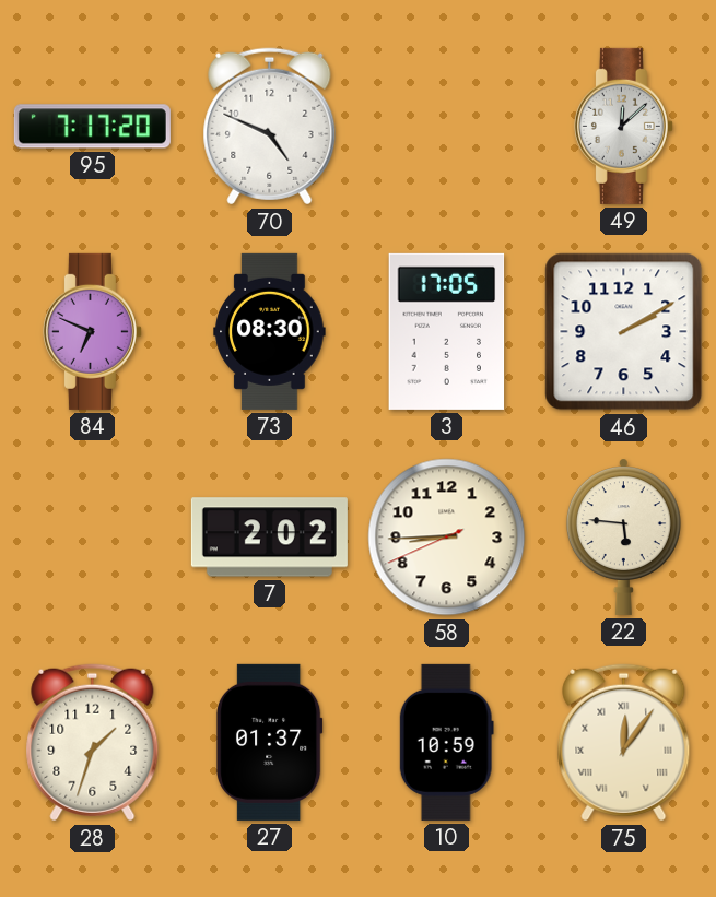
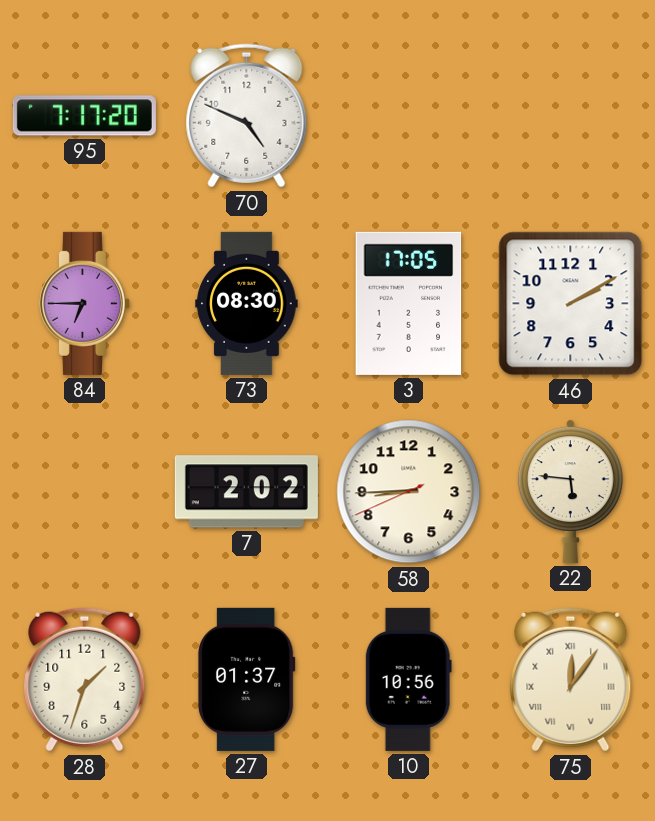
49: 12:08 -> none (623, 126)
84: 6:49 -> 6:45 (84, 303)
10: 10:59 -> 10:56 (408, 679)
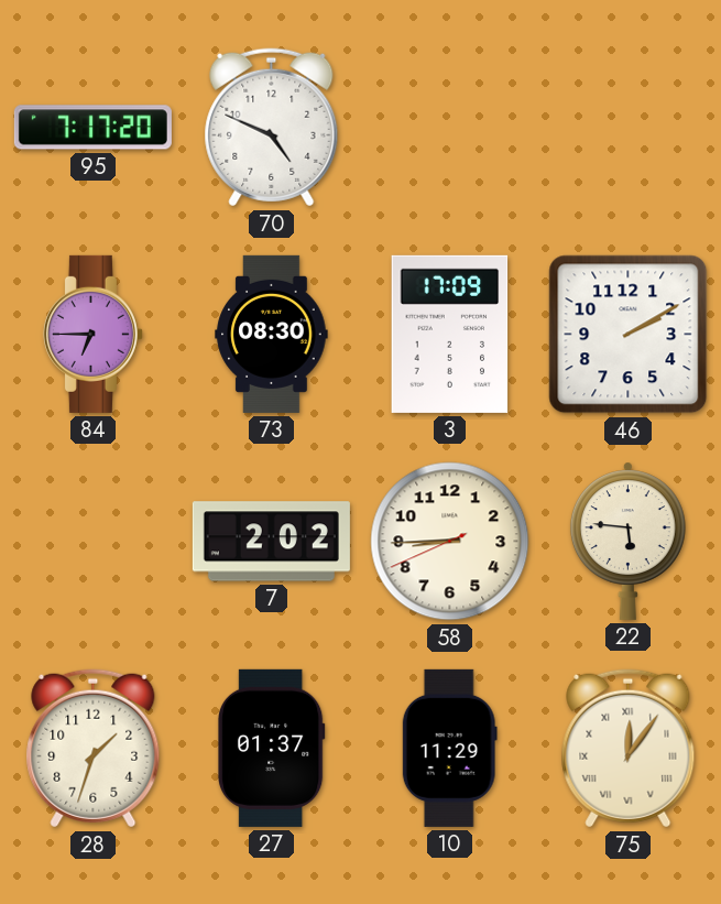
3: 17:05 -> 17:09 (450, 334)
10: 10:56 -> 11:29 (449, 748)
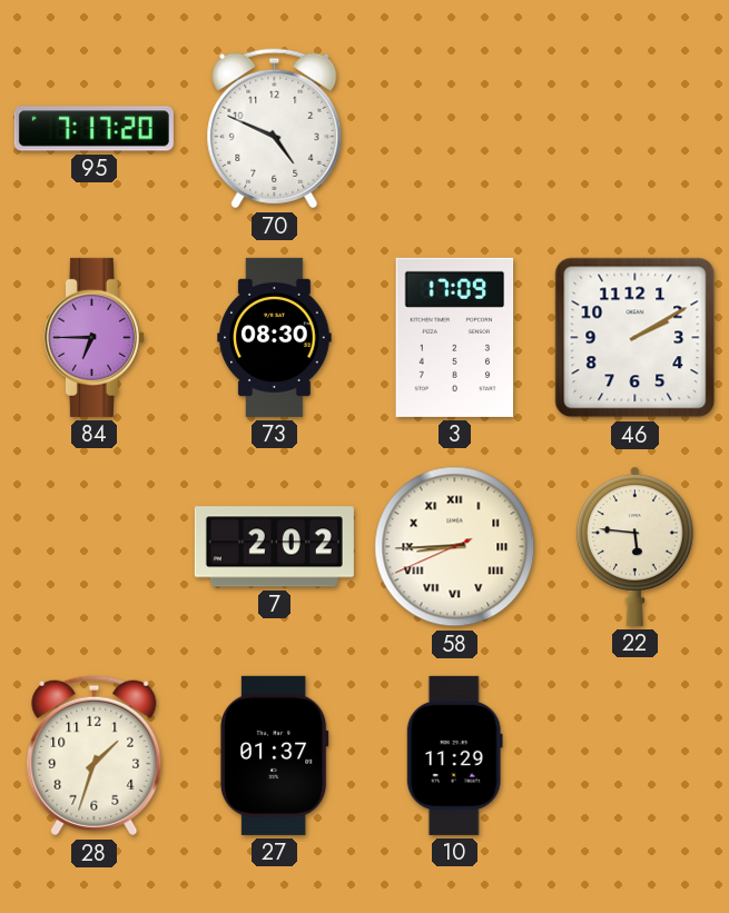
58 numerals: Arabic -> Roman (455, 547)
75: 12:06 -> none (629, 749)
